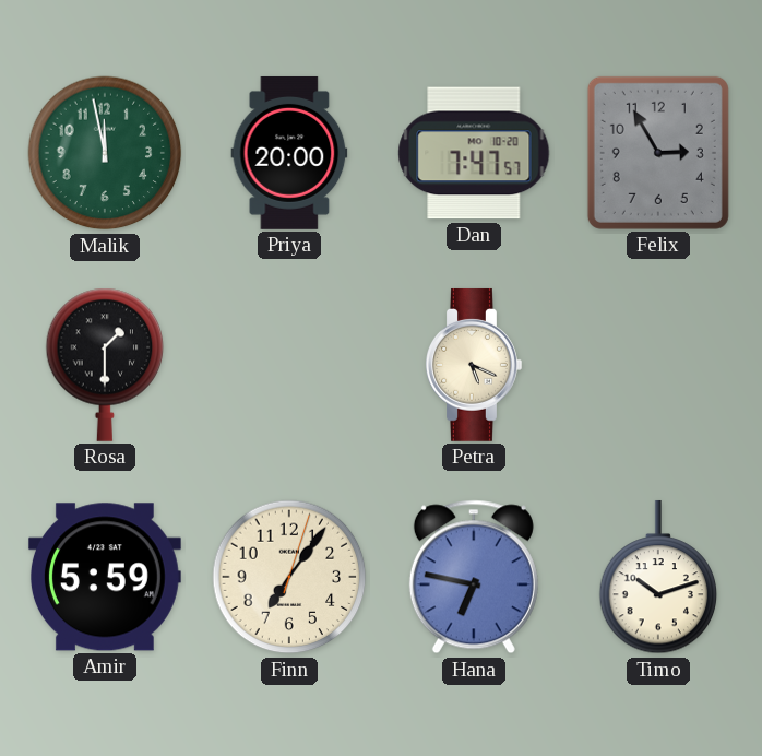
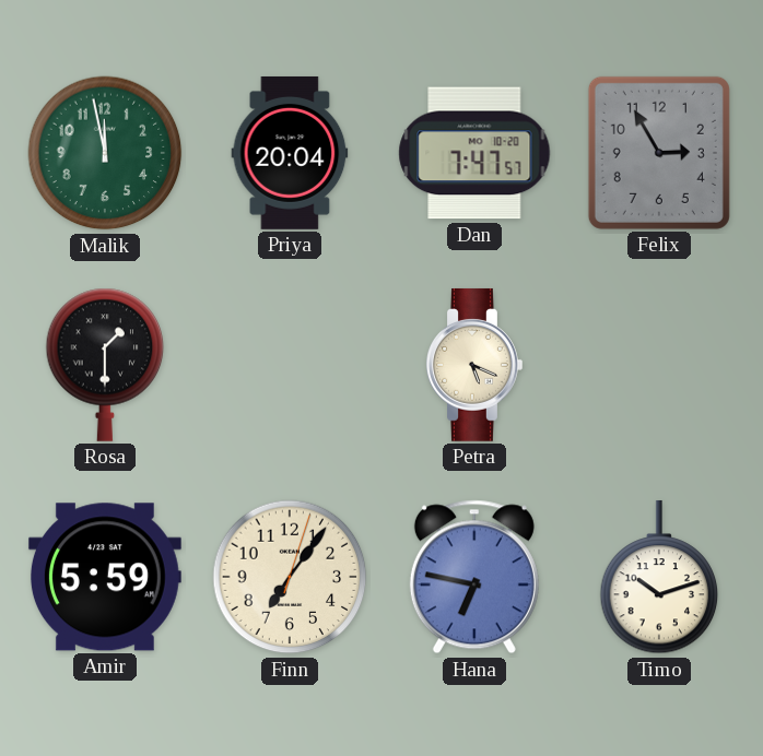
Priya: 20:00 -> 20:04 (290, 153)
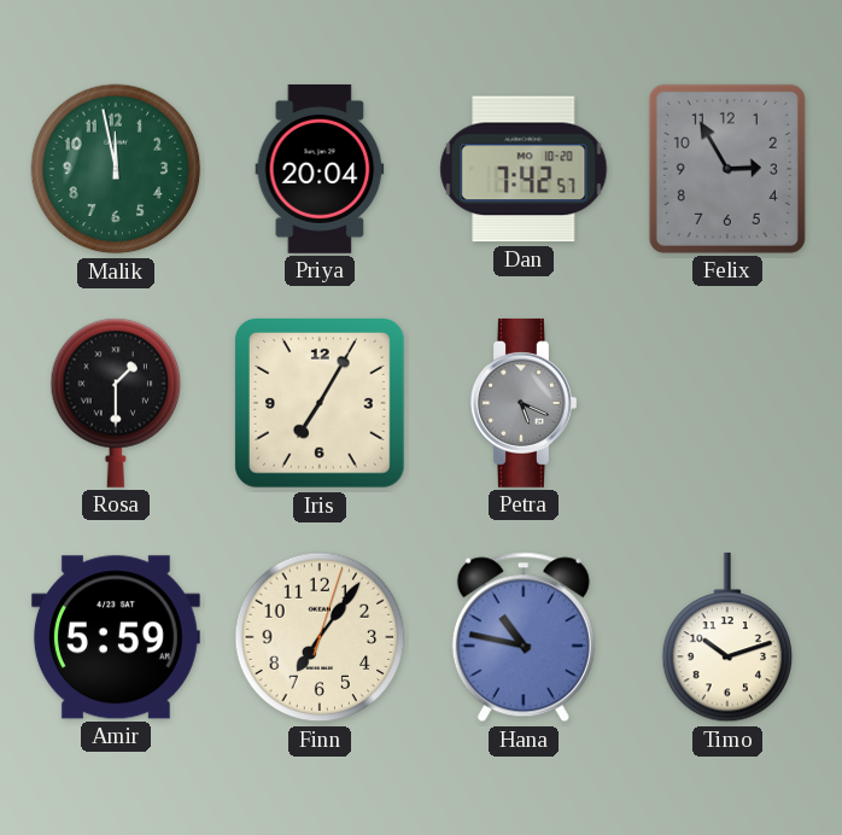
Dan: 7:47 -> 7:42 (524, 169)
Iris: none -> 7:05 (321, 404)
Petra dial: cream -> grey (524, 403)
Hana: 6:47 -> 10:47 (524, 637)
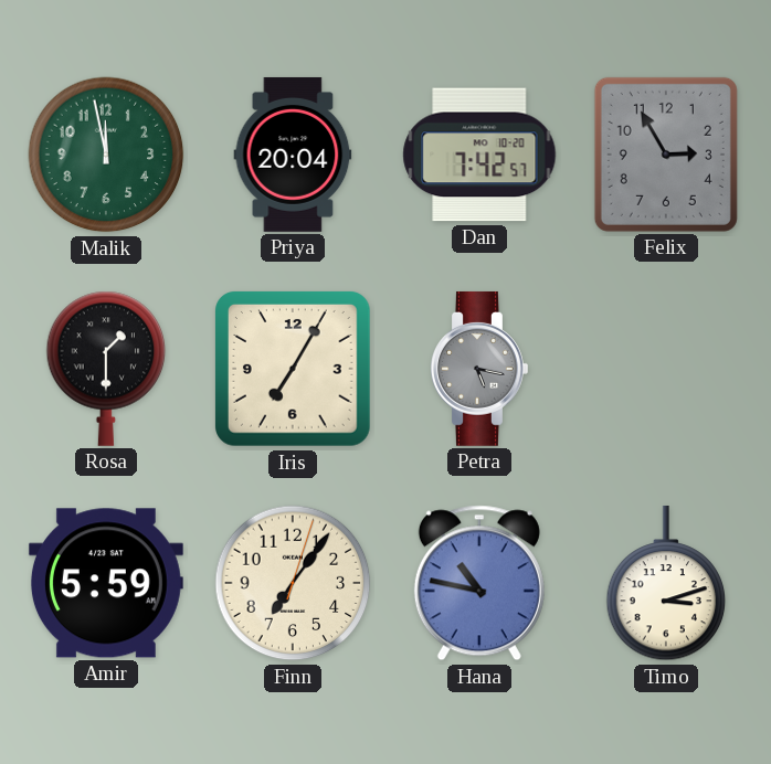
Petra: 5:19 -> 5:17 (479, 369)
Timo: 10:12 -> 3:12 (666, 583)
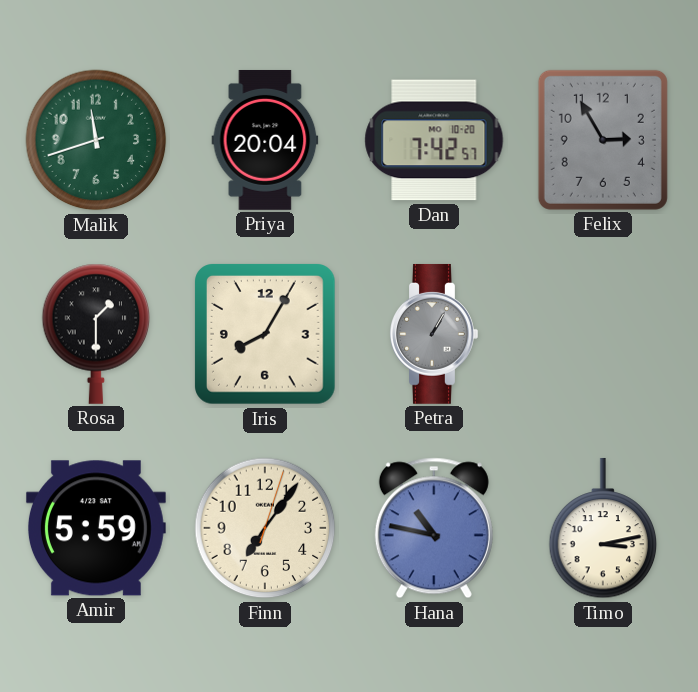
Malik: 11:58 -> 11:42 (96, 140)
Iris: 7:05 -> 8:05 (266, 335)
Petra: 5:17 -> 1:05 (434, 334)
Timo: 3:12 -> 3:13 (603, 528)
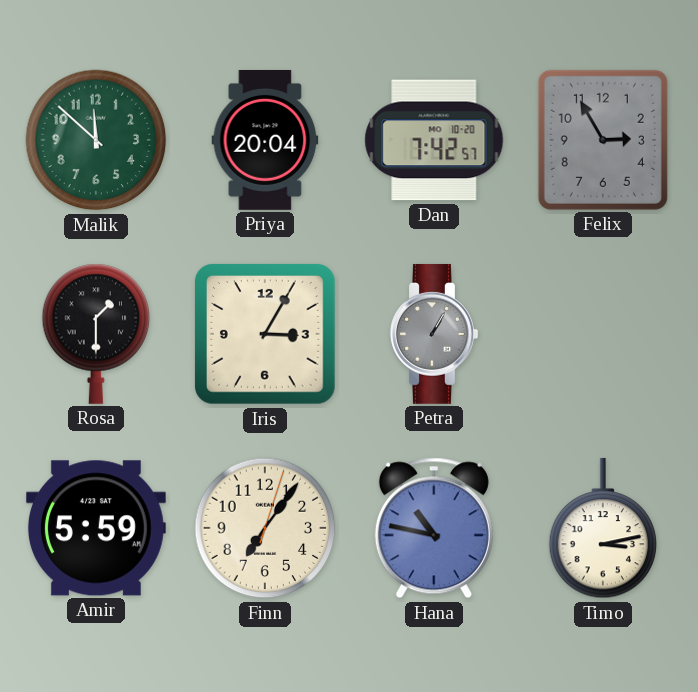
Malik: 11:42 -> 11:52 (96, 140)
Iris: 8:05 -> 3:05 (266, 335)
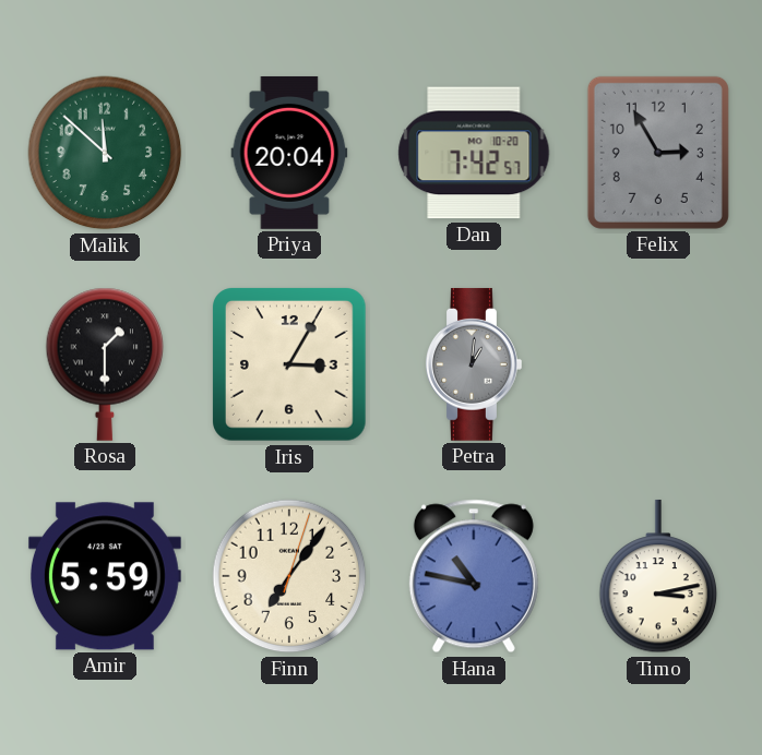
Petra: 1:05 -> 1:01 (474, 364)
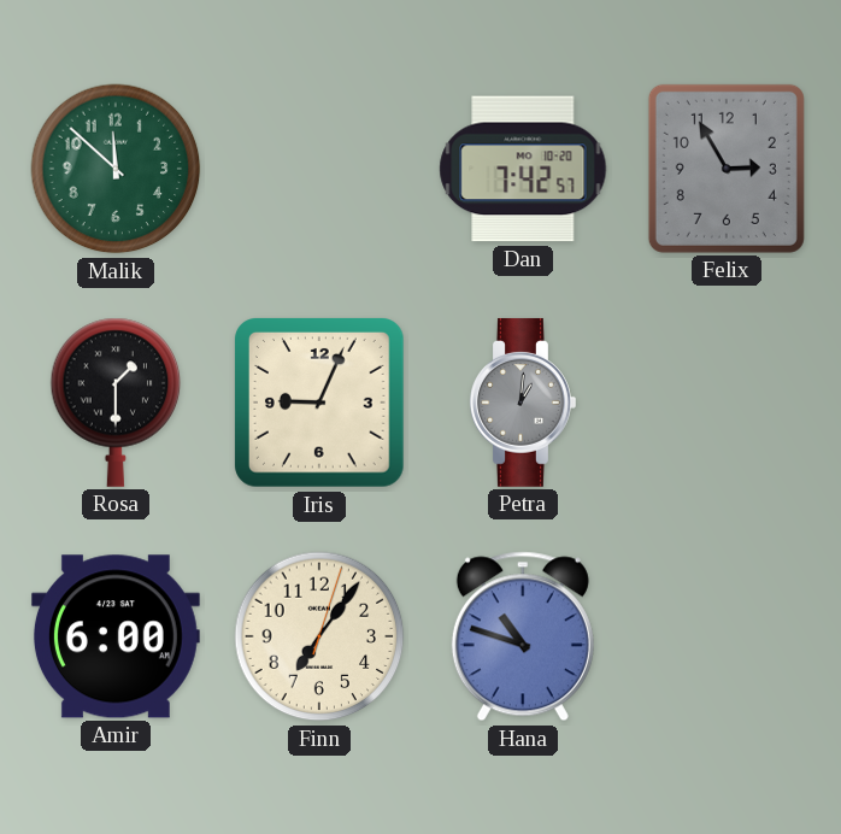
Priya: 20:04 -> none (289, 153)
Iris: 3:05 -> 9:04 (320, 404)
Amir: 5:59 -> 6:00 (116, 636)
Hana: 10:47 -> 10:48 (523, 636)
Timo: 3:13 -> none (658, 576)
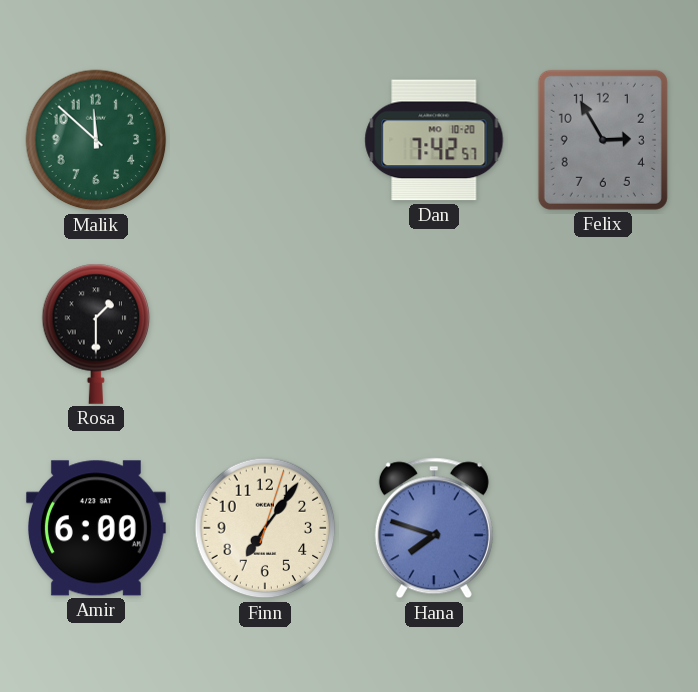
Iris: 9:04 -> none (320, 404)
Petra: 1:01 -> none (523, 403)
Hana: 10:48 -> 7:48 (434, 528)
